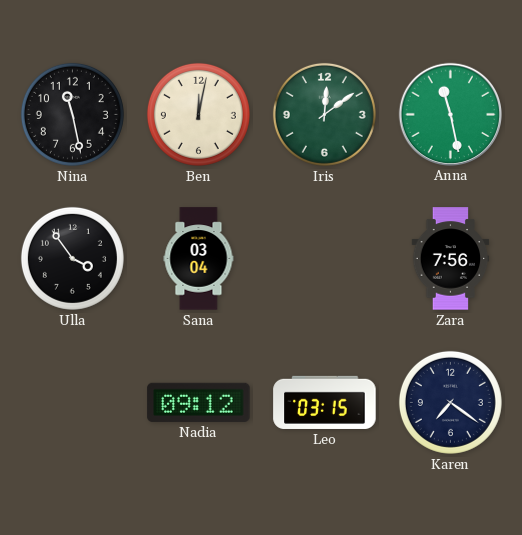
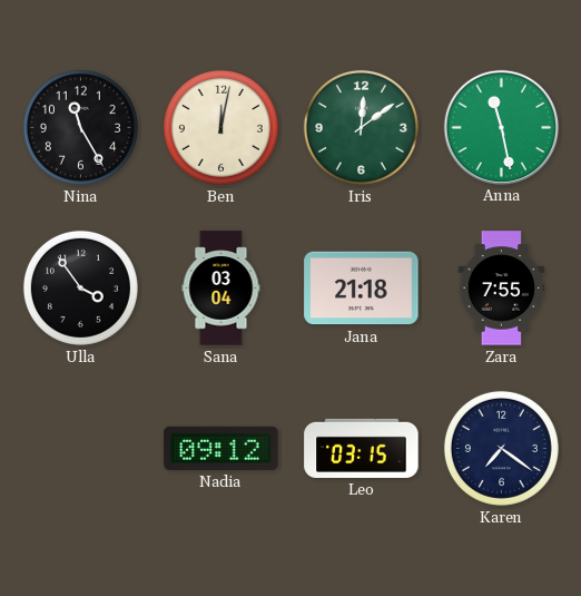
Nina: 11:28 -> 11:25 (80, 127)
Jana: none -> 21:18 (362, 289)
Zara: 7:56 -> 7:55 (502, 289)
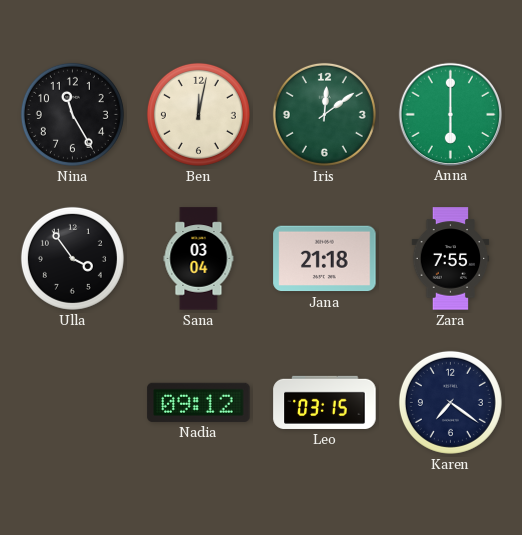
Anna: 11:28 -> 6:00 (450, 114)
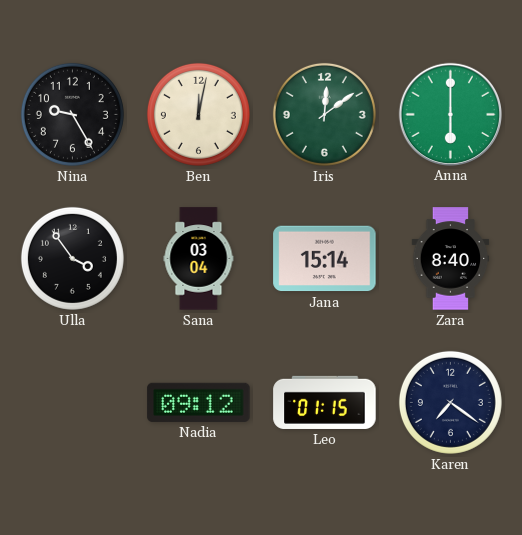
Nina: 11:25 -> 9:25 (72, 114)
Jana: 21:18 -> 15:14 (325, 259)
Zara: 7:55 -> 8:40 (451, 259)
Leo: 03:15 -> 01:15 (325, 402)
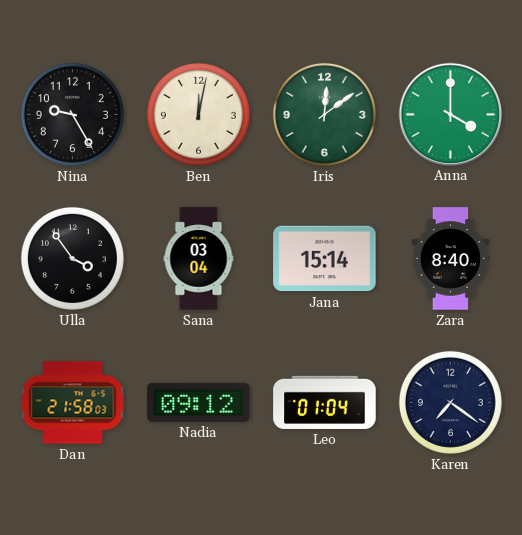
Anna: 6:00 -> 4:00 (450, 114)
Dan: none -> 21:58 (73, 403)
Leo: 01:15 -> 01:04 (325, 402)
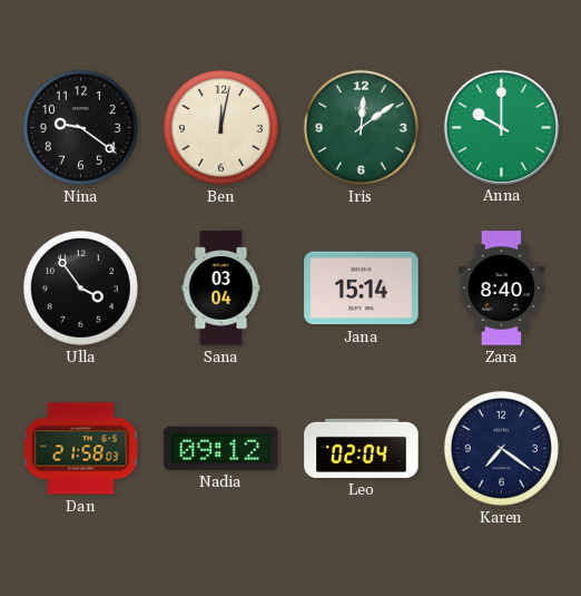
Nina: 9:25 -> 9:21 (80, 127)
Anna: 4:00 -> 10:00 (501, 127)
Leo: 01:04 -> 02:04 (362, 448)
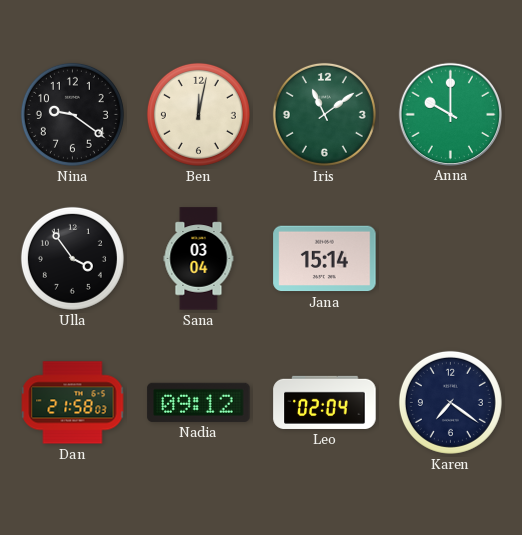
Iris: 12:09 -> 11:09 (324, 114)
Zara: 8:40 -> none (502, 289)
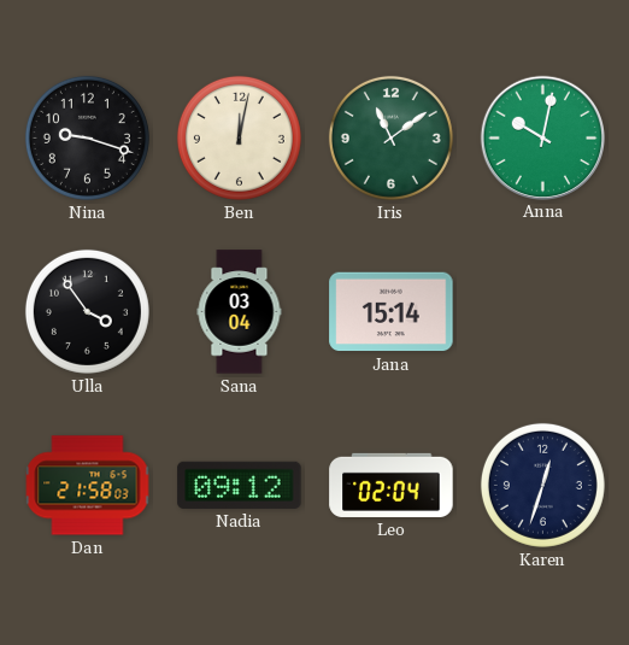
Nina: 9:21 -> 9:18 (87, 137)
Anna: 10:00 -> 10:02 (542, 137)
Karen: 7:21 -> 12:33 (542, 485)
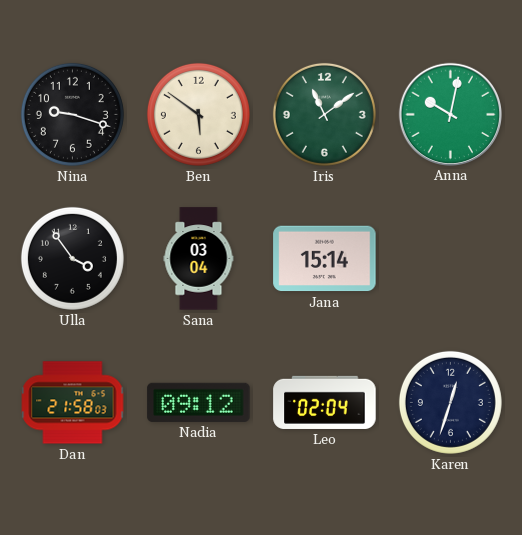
Ben: 12:02 -> 5:51 (198, 114)
